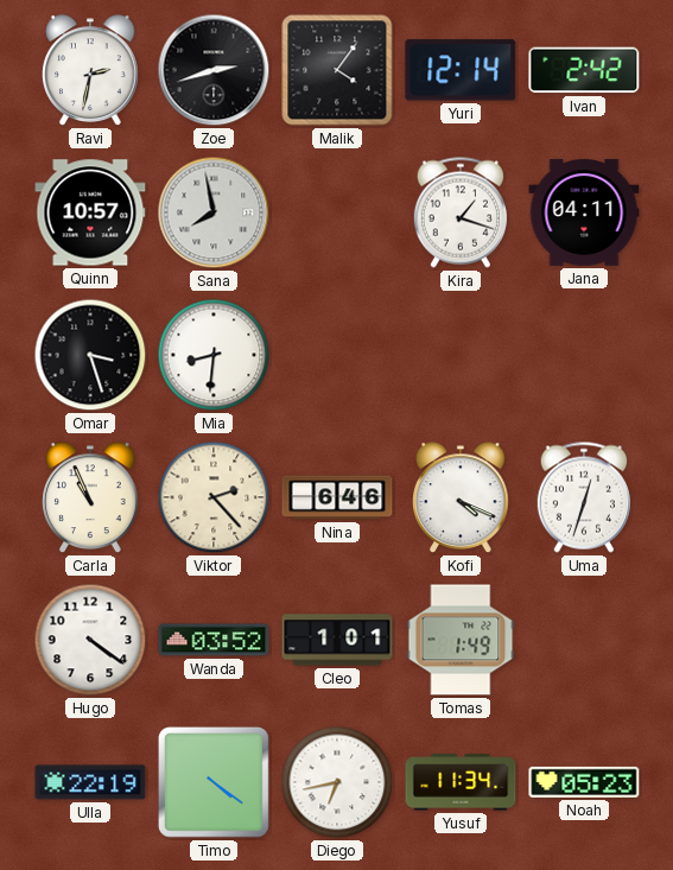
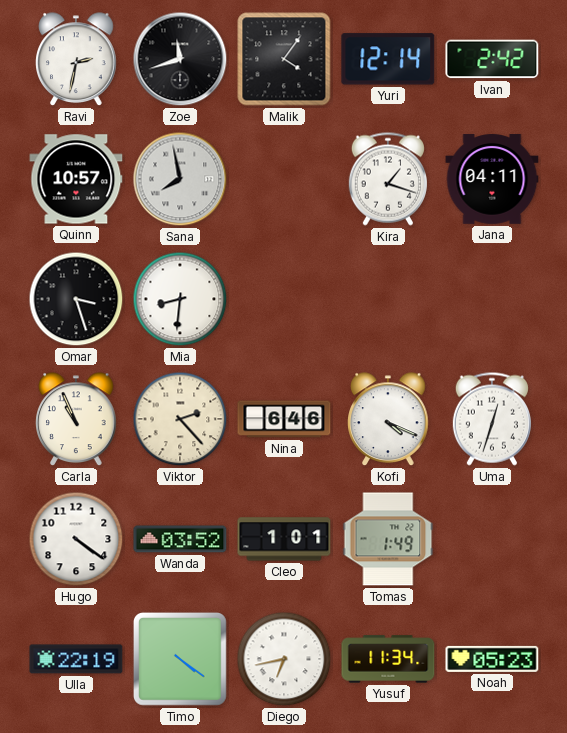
Zoe: 2:42 -> 11:42 (180, 59)
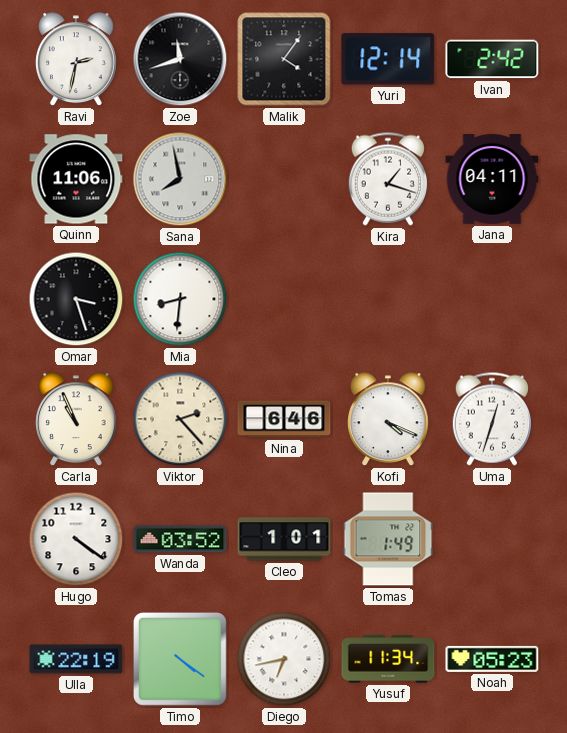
Quinn: 10:57 -> 11:06 (76, 179)
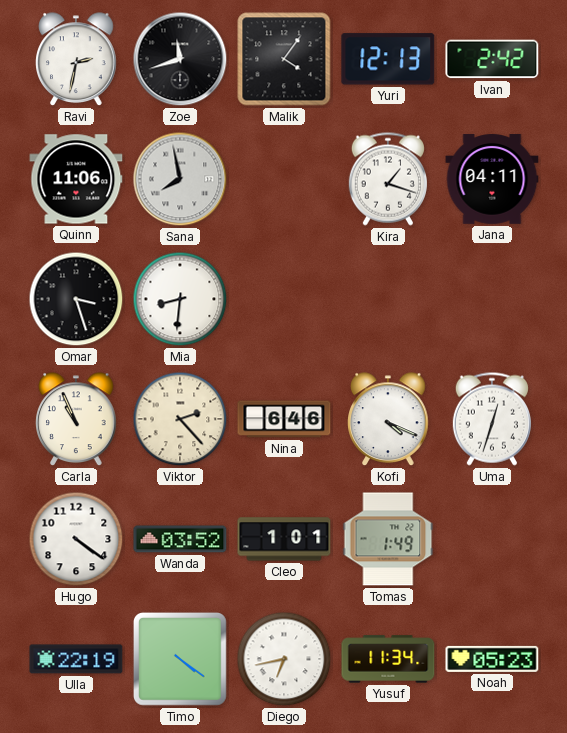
Yuri: 12:14 -> 12:13 (388, 59)
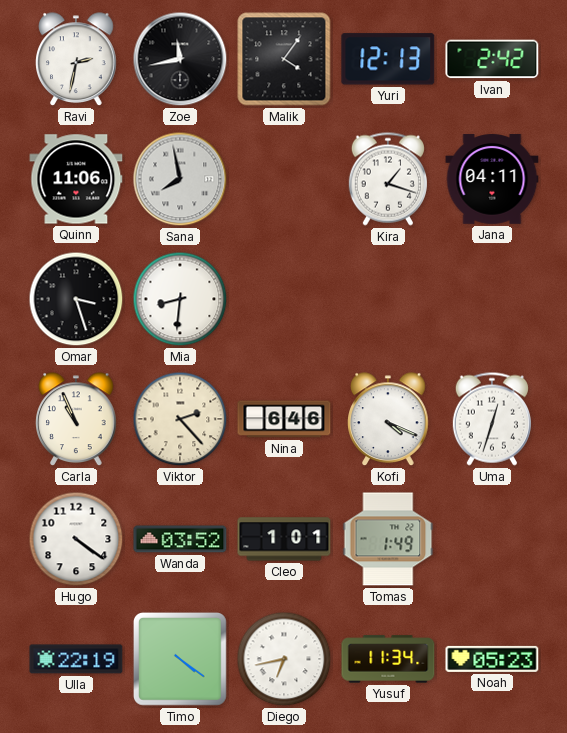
Zoe: 11:42 -> 11:43 (180, 59)
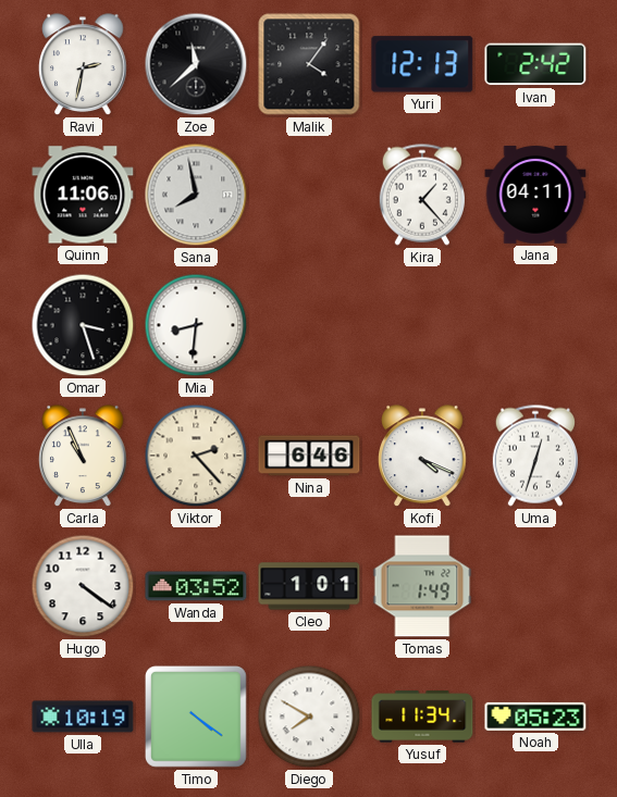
Zoe: 11:43 -> 11:38 (196, 64)
Kira: 1:18 -> 1:23 (422, 195)
Ulla: 22:19 -> 10:19 (83, 717)
Diego: 6:43 -> 7:50 (309, 717)
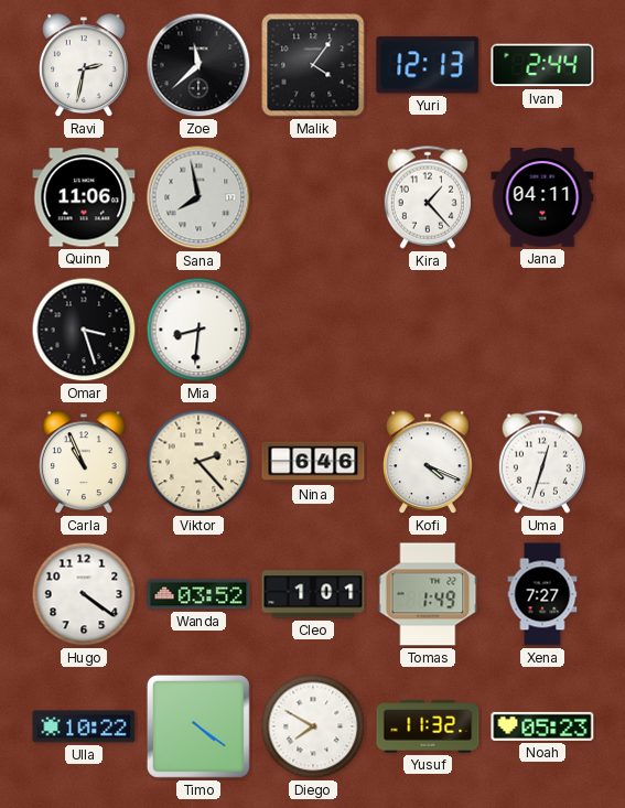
Ivan: 2:42 -> 2:44 (542, 65)
Xena: none -> 7:27 (542, 594)
Ulla: 10:19 -> 10:22 (84, 726)
Yusuf: 11:34 -> 11:32 (428, 726)
